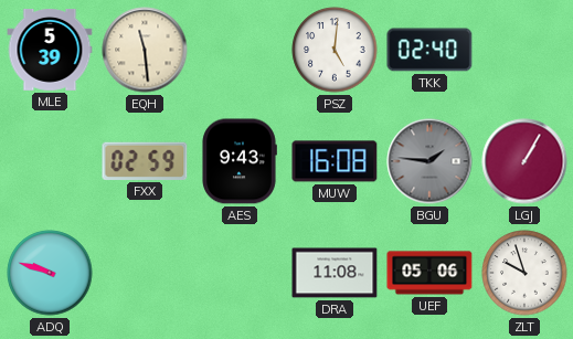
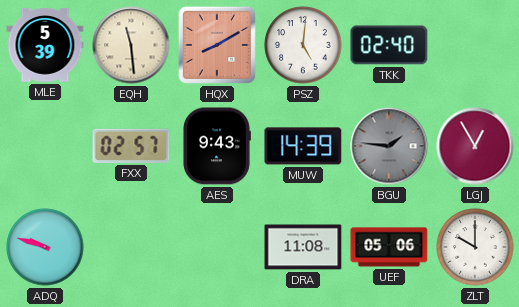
HQX: none -> 8:10 (217, 45)
FXX: 02:59 -> 02:57 (131, 146)
MUW: 16:08 -> 14:39 (303, 146)
LGJ: 1:05 -> 12:55 (475, 146)
ZLT: 9:57 -> 10:00 (475, 247)
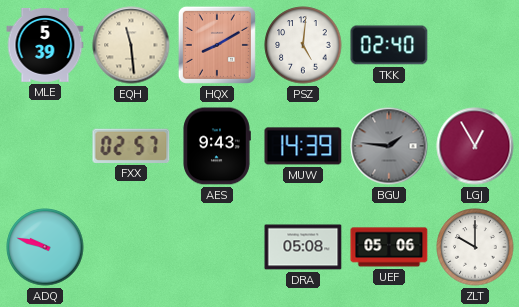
DRA: 11:08 -> 05:08 (303, 247)
